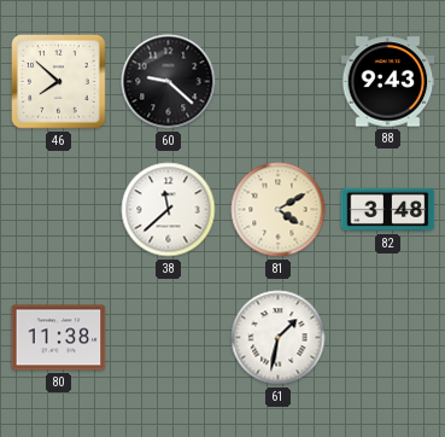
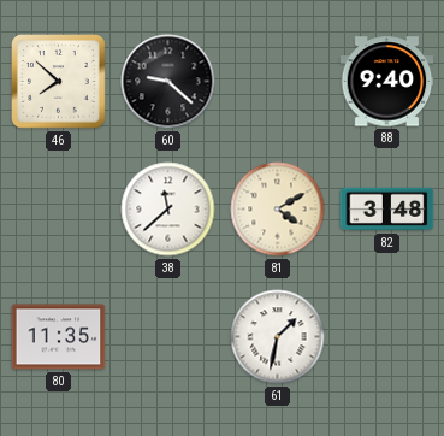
88: 9:43 -> 9:40 (387, 82)
80: 11:38 -> 11:35 (59, 337)
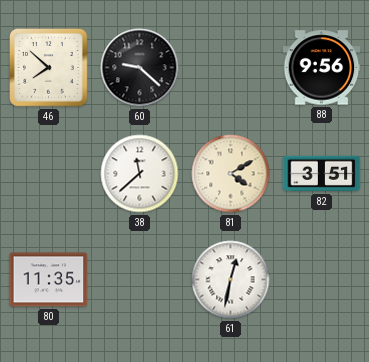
88: 9:40 -> 9:56 (322, 68)
82: 3:48 -> 3:51 (322, 174)
61: 1:32 -> 12:32 (231, 280)
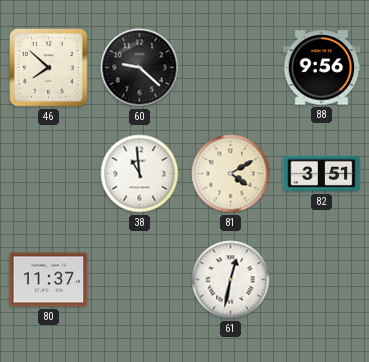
38: 11:38 -> 10:59 (140, 174)
80: 11:35 -> 11:37 (49, 280)
